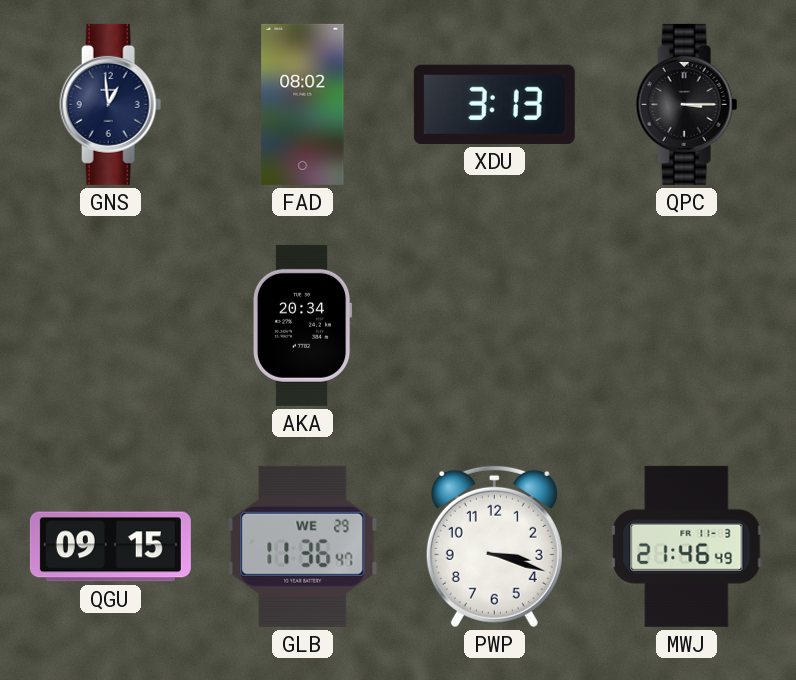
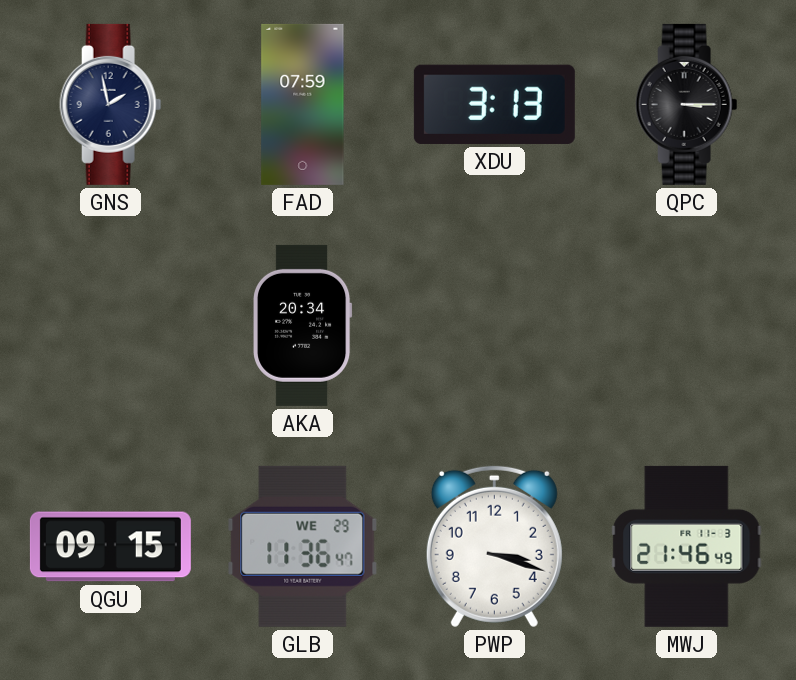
GNS: 12:59 -> 1:58 (111, 104)
FAD: 08:02 -> 07:59 (303, 104)
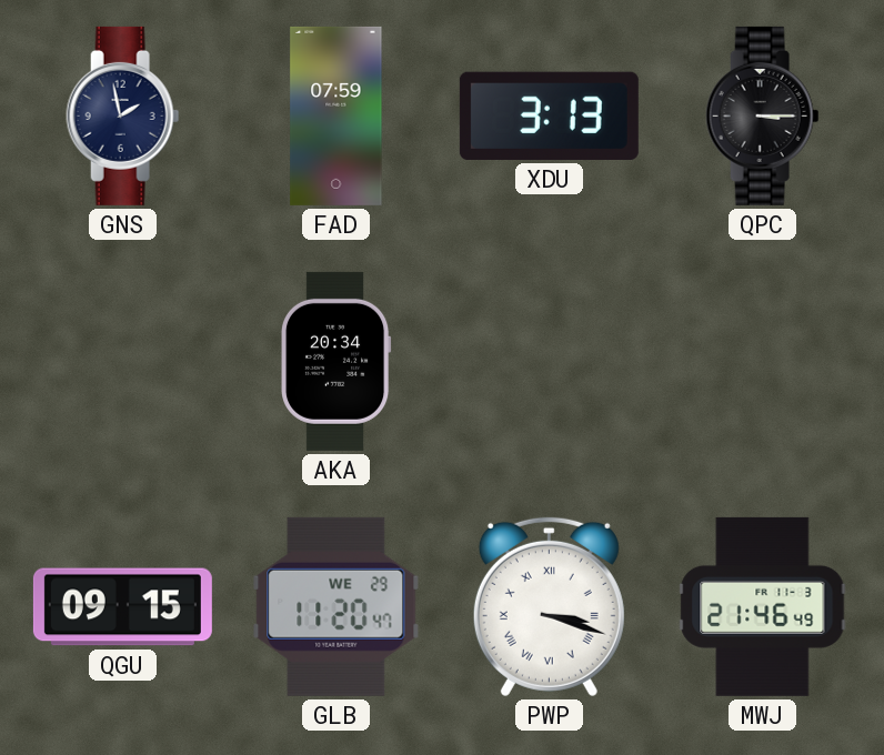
GLB: 11:36 -> 11:20 (336, 606)
PWP numerals: Arabic -> Roman (549, 606)
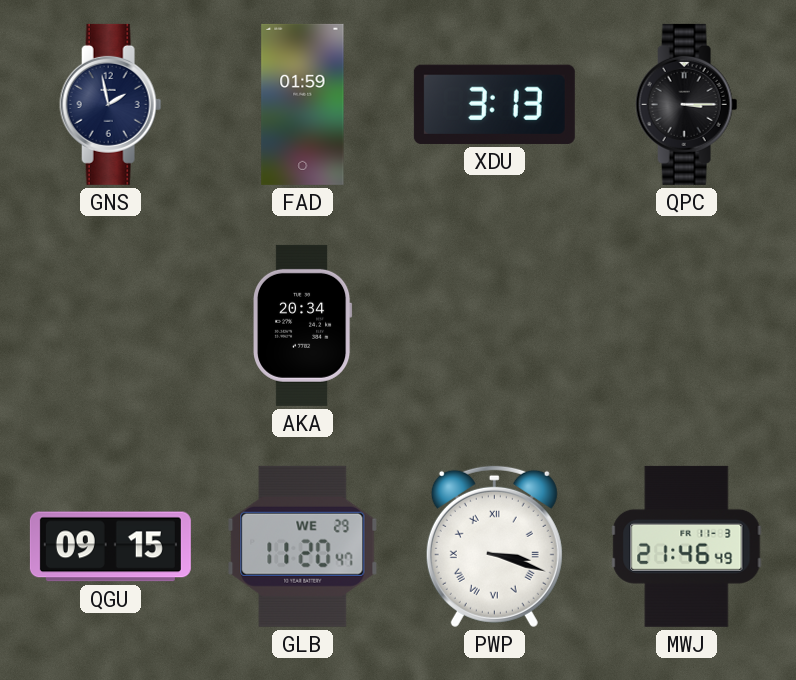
FAD: 07:59 -> 01:59 (303, 104)
